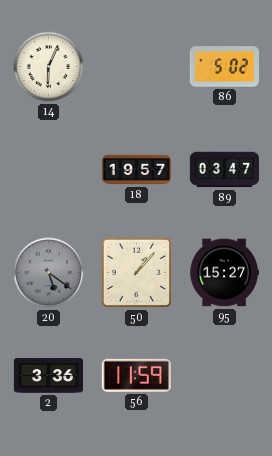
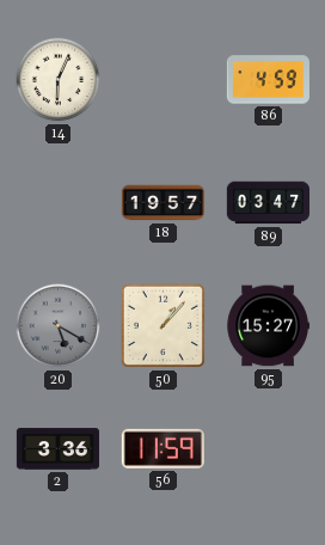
86: 5:02 -> 4:59 (268, 80)
20: 5:21 -> 5:20 (59, 326)
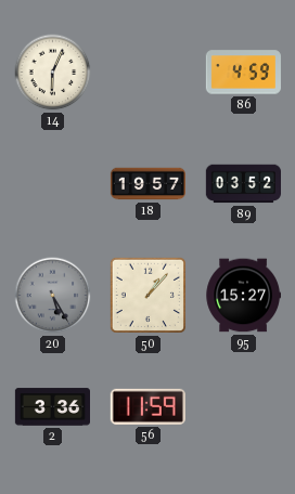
89: 03:47 -> 03:52 (243, 184)
20: 5:20 -> 5:25 (53, 296)
